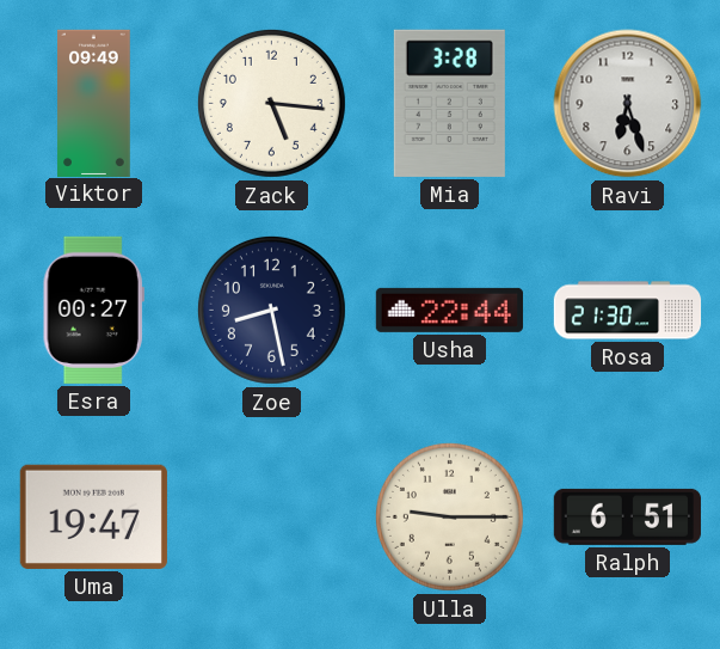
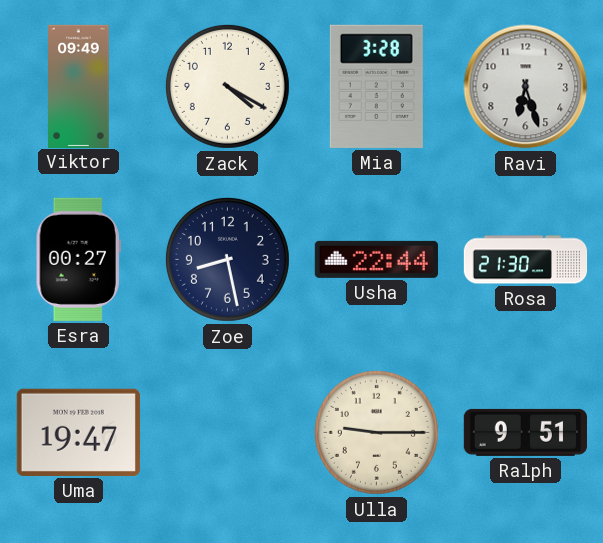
Zack: 5:16 -> 4:20 (227, 86)
Ralph: 6:51 -> 9:51 (525, 432)
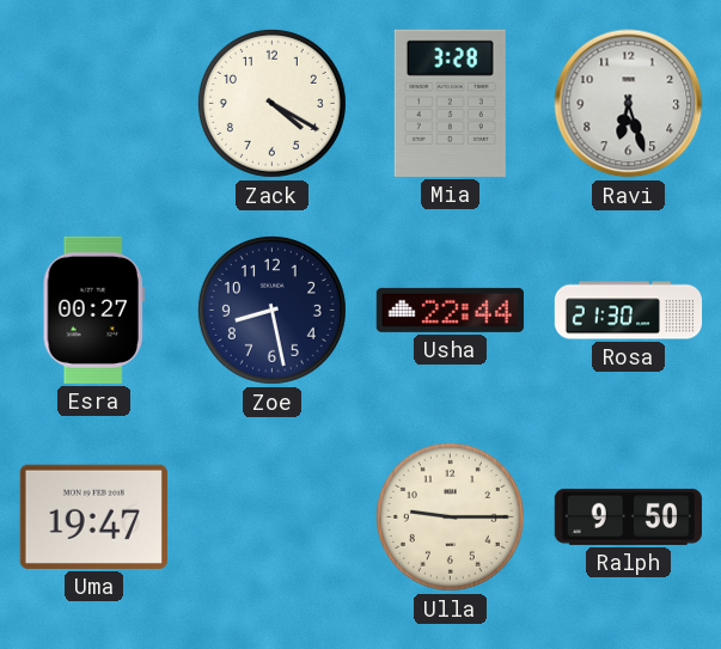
Viktor: 09:49 -> none (79, 86)
Ralph: 9:51 -> 9:50 (628, 516)
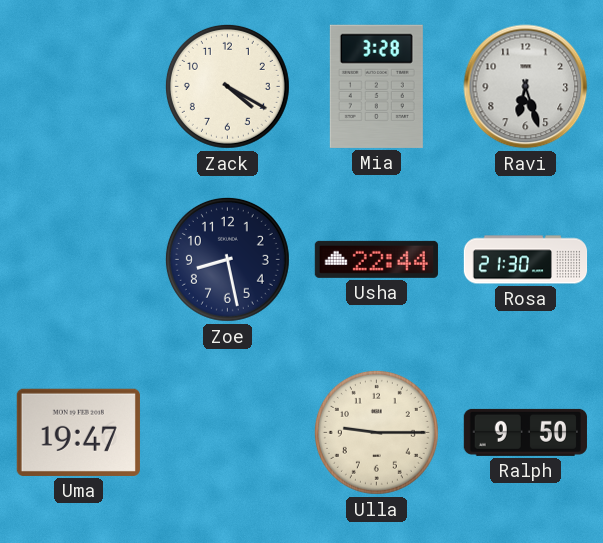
Esra: 00:27 -> none (93, 310)
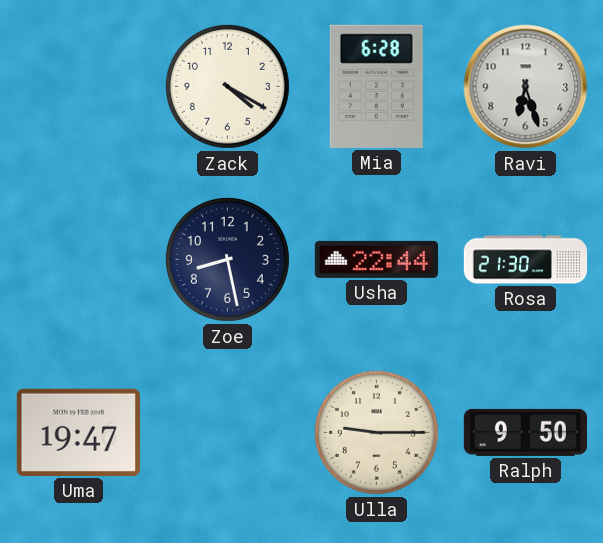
Mia: 3:28 -> 6:28 (376, 86)
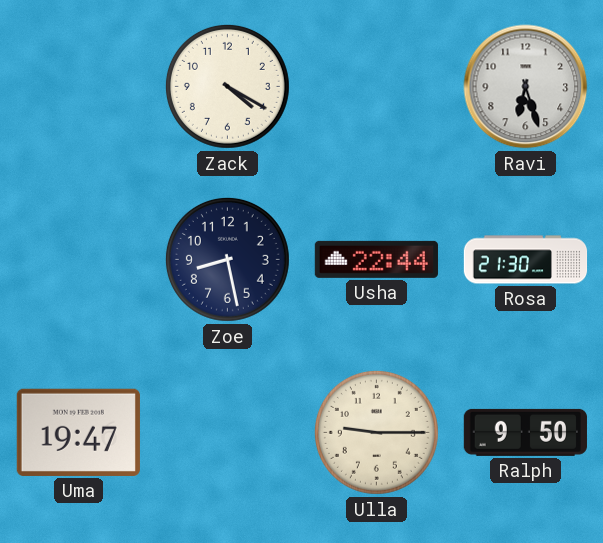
Mia: 6:28 -> none (376, 86)
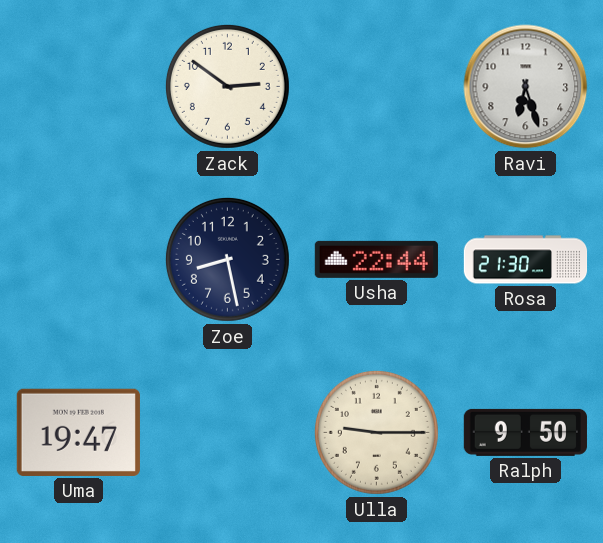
Zack: 4:20 -> 2:51 (227, 86)
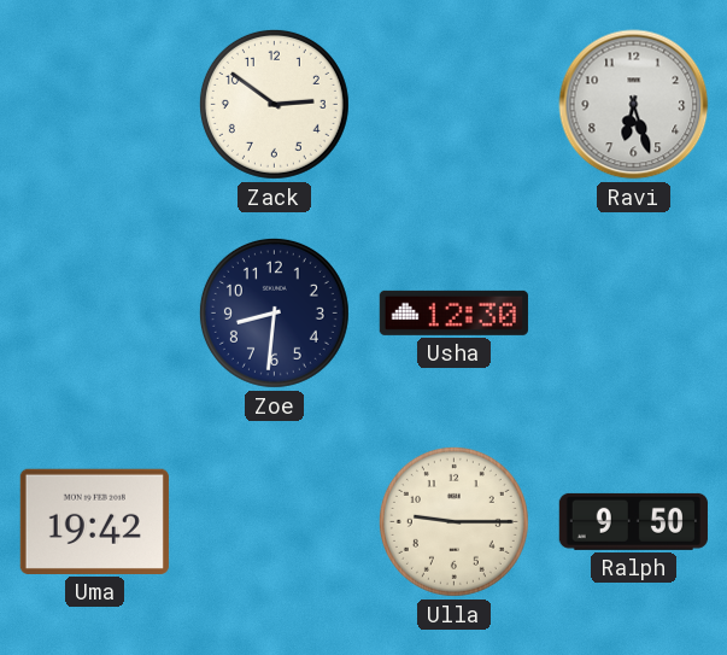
Zoe: 8:28 -> 8:31 (274, 312)
Usha: 22:44 -> 12:30 (453, 312)
Rosa: 21:30 -> none (526, 260)
Uma: 19:47 -> 19:42 (94, 521)
